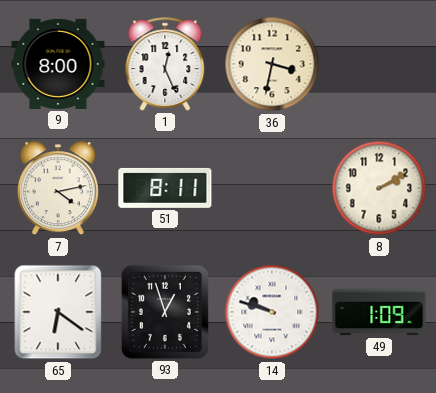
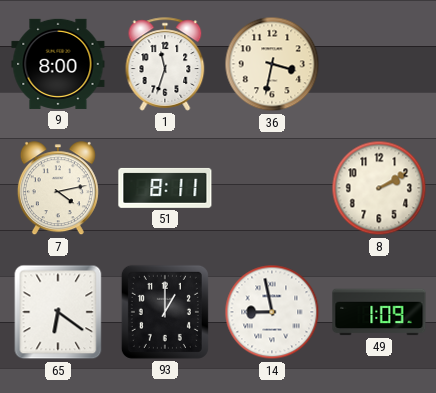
1: 12:26 -> 11:33 (165, 64)
93: 12:57 -> 1:00 (165, 312)
14: 9:48 -> 8:58 (272, 312)
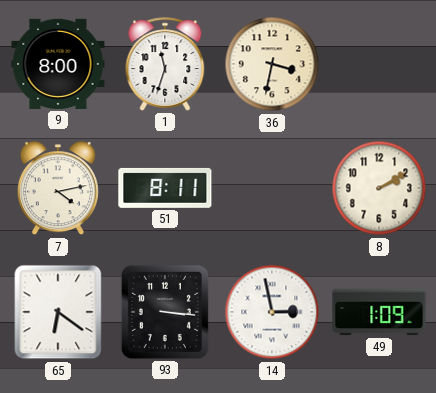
93: 1:00 -> 3:16 (165, 312)
14: 8:58 -> 2:58 (272, 312)
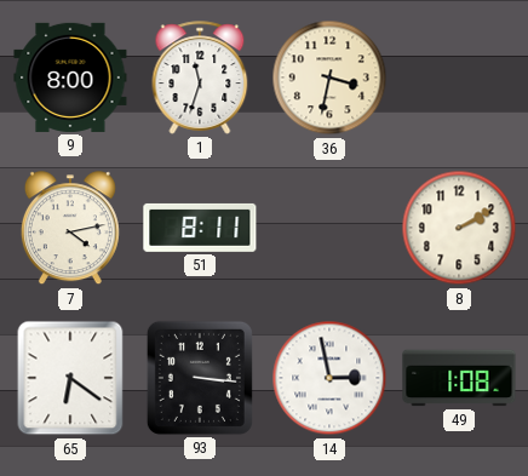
49: 1:09 -> 1:08 (459, 378)
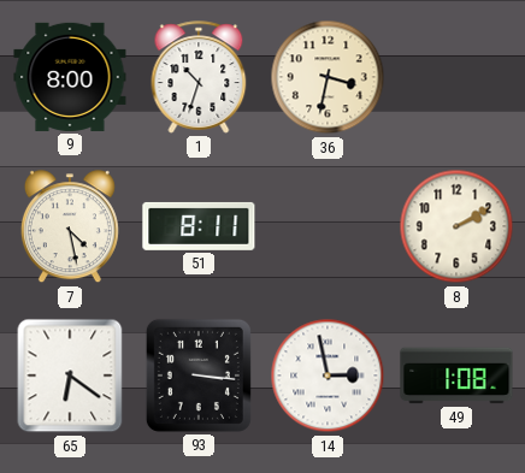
1: 11:33 -> 10:33 (199, 77)
7: 4:13 -> 4:28 (70, 227)
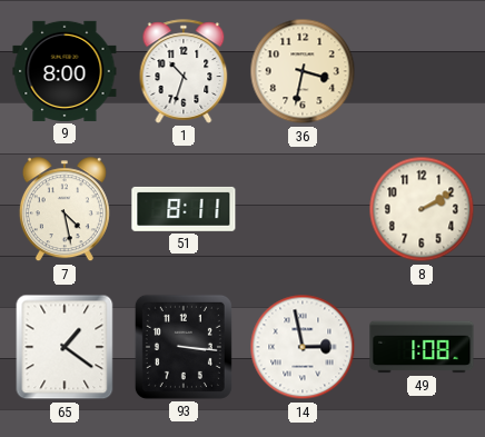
65: 6:21 -> 1:21 (65, 347)
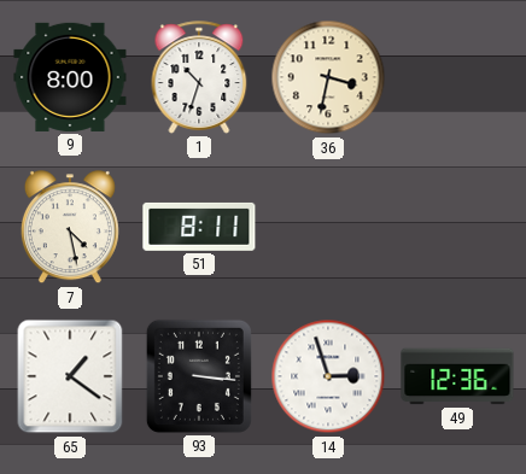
8: 2:10 -> none (422, 209)
14: 2:58 -> 2:57 (328, 376)
49: 1:08 -> 12:36 (457, 376)
